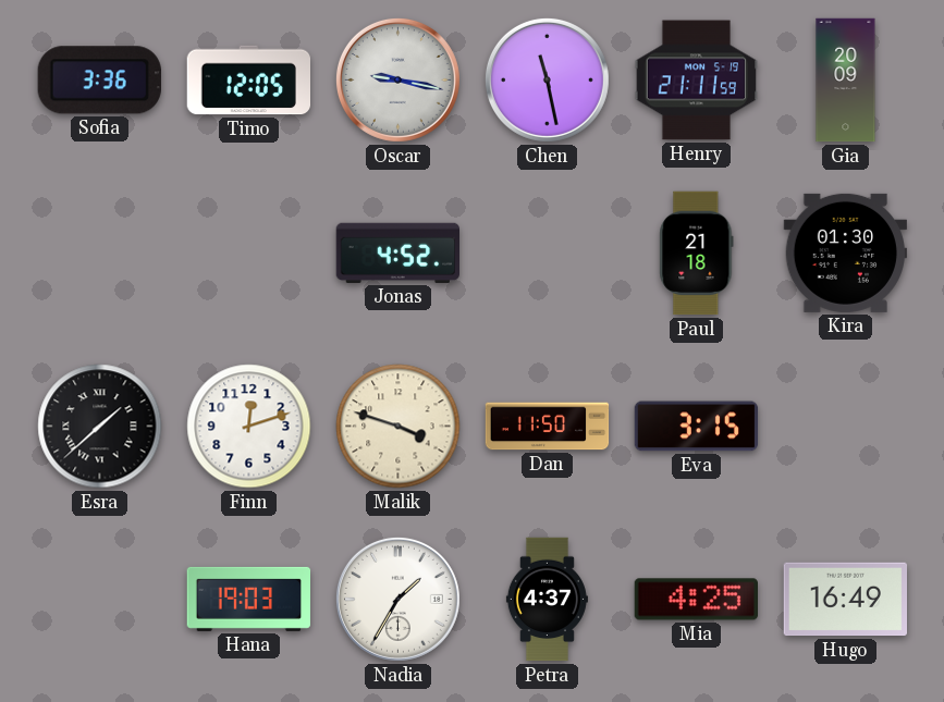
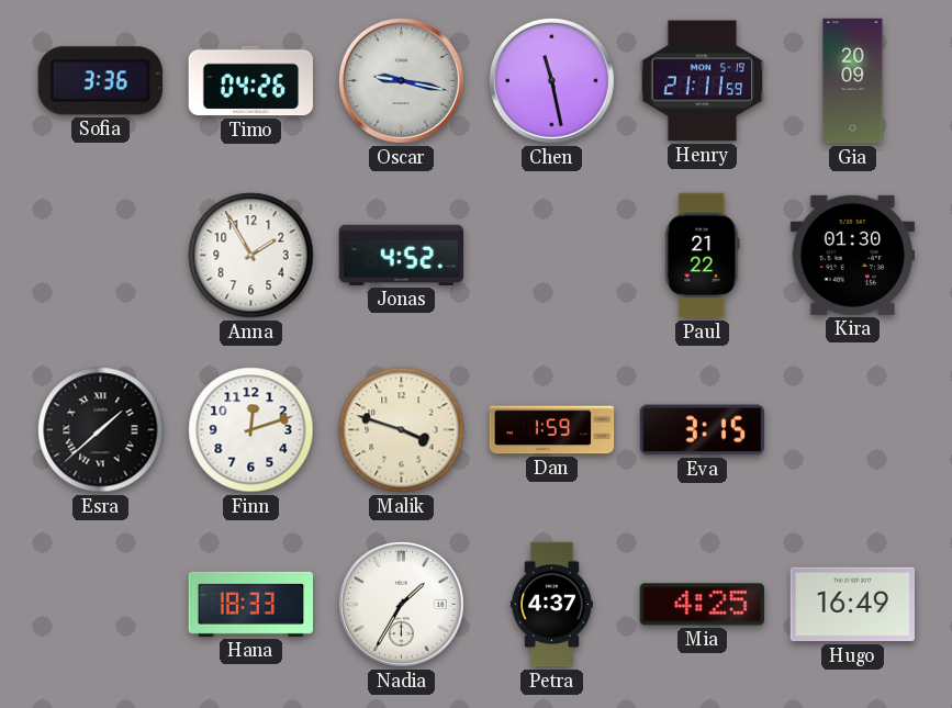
Timo: 12:05 -> 04:26 (250, 81)
Anna: none -> 1:55 (251, 256)
Paul: 21:18 -> 21:22 (703, 256)
Dan: 11:50 -> 1:59 (552, 430)
Hana: 19:03 -> 18:33 (251, 604)
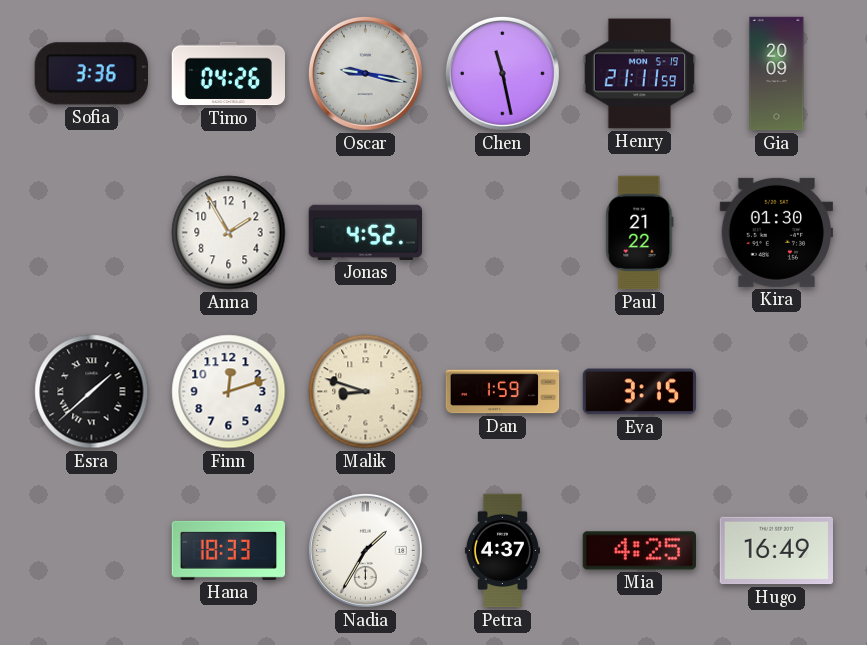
Malik: 3:48 -> 8:48 (366, 392)
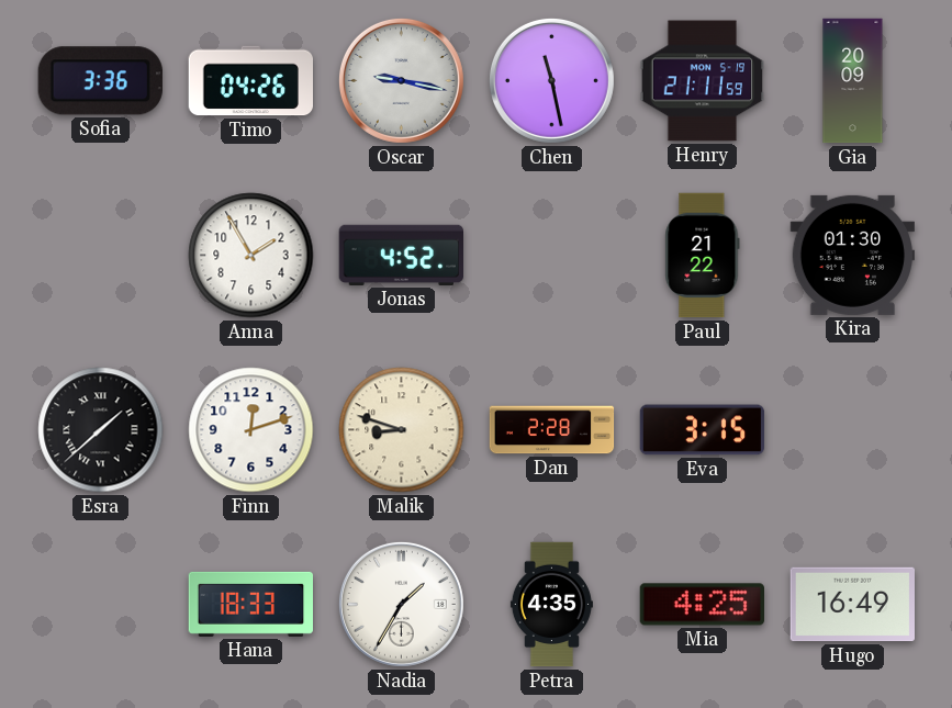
Dan: 1:59 -> 2:28 (552, 430)
Petra: 4:37 -> 4:35 (551, 605)
